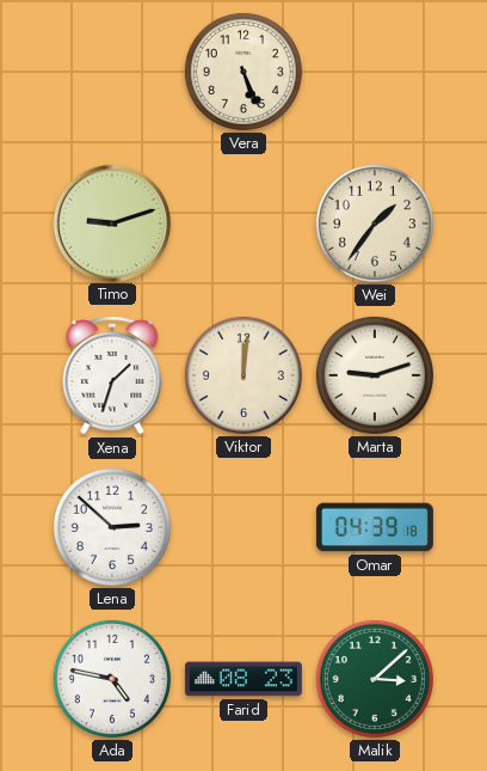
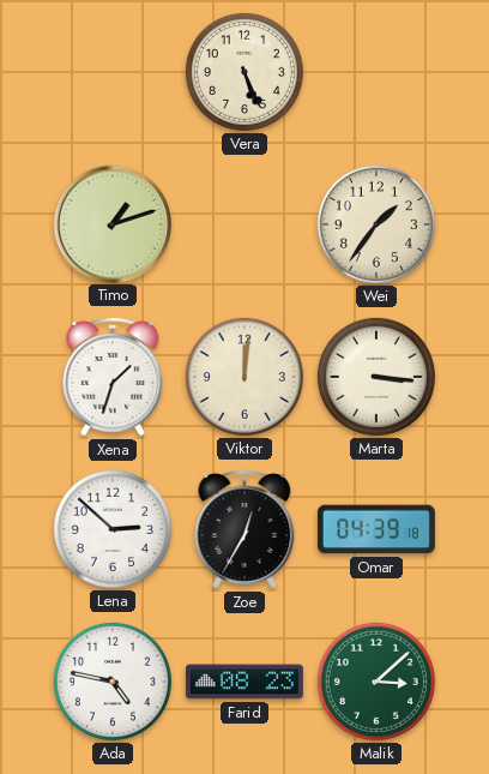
Timo: 9:12 -> 1:12 (111, 223)
Marta: 9:12 -> 3:16 (376, 377)
Zoe: none -> 12:35 (244, 529)
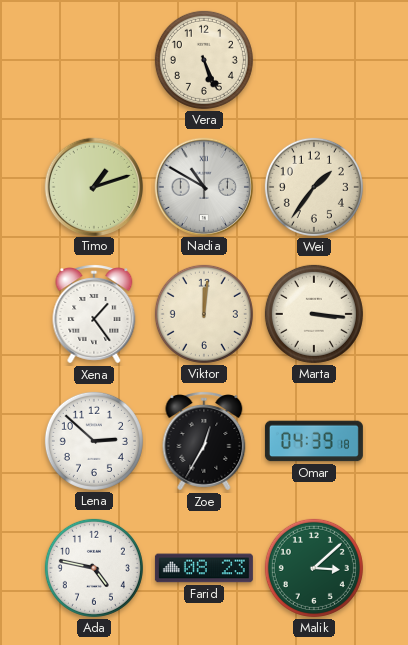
Nadia: none -> 10:50 (203, 186)
Xena: 1:33 -> 1:24 (94, 314)
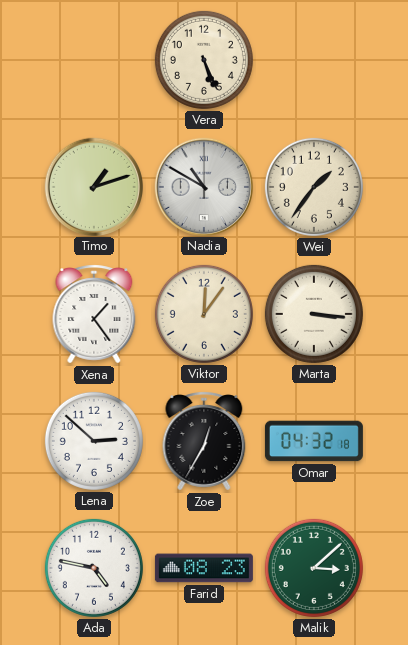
Viktor: 12:01 -> 12:06 (204, 314)
Omar: 04:39 -> 04:32 (314, 441)
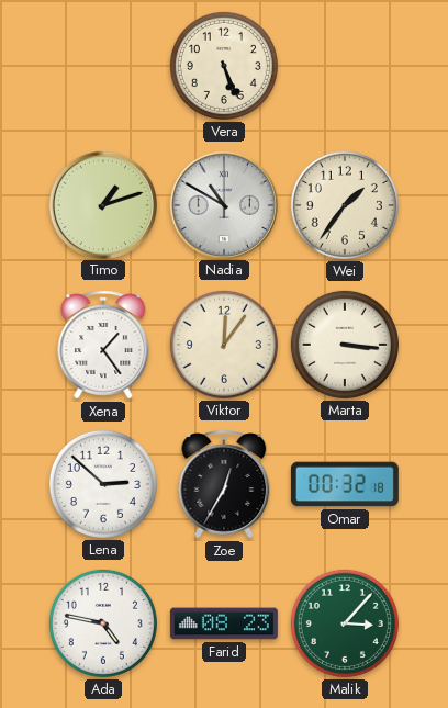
Omar: 04:32 -> 00:32 (345, 484)
Malik: 3:08 -> 3:07 (345, 623)
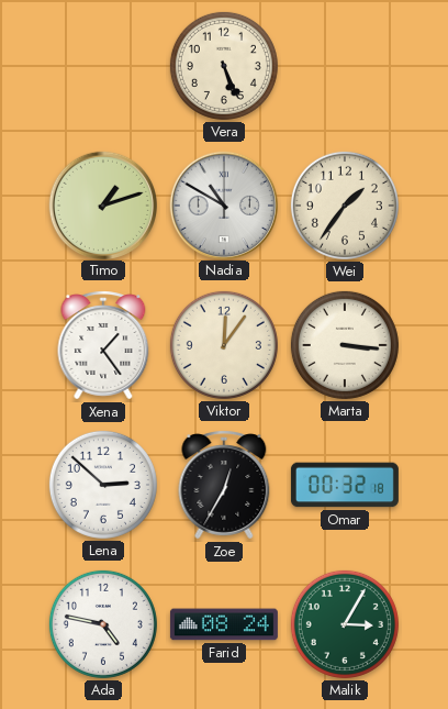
Farid: 08:23 -> 08:24 (224, 624)
Malik: 3:07 -> 3:05 (345, 624)
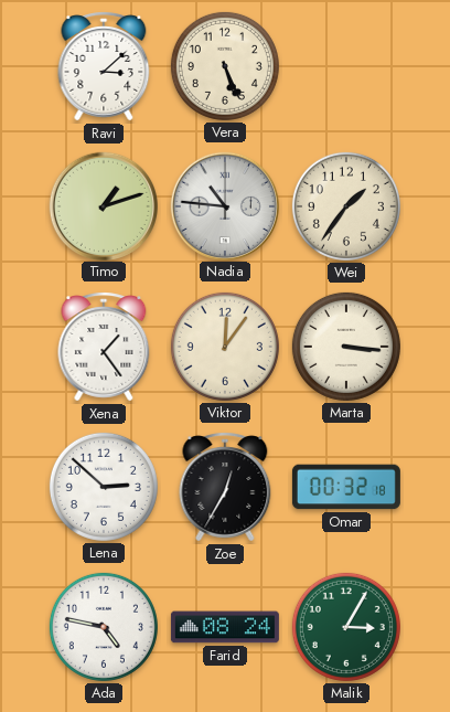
Ravi: none -> 3:08 (104, 66)
Nadia: 10:50 -> 10:46 (224, 205)
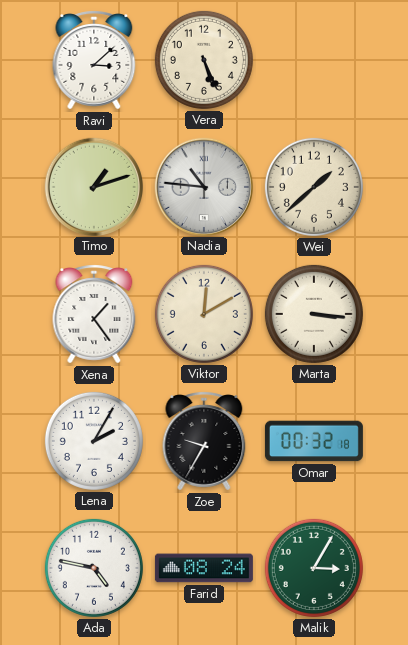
Wei: 1:36 -> 1:38 (314, 187)
Viktor: 12:06 -> 12:10 (204, 314)
Lena: 2:52 -> 2:05 (94, 441)
Zoe: 12:35 -> 9:35 (204, 441)
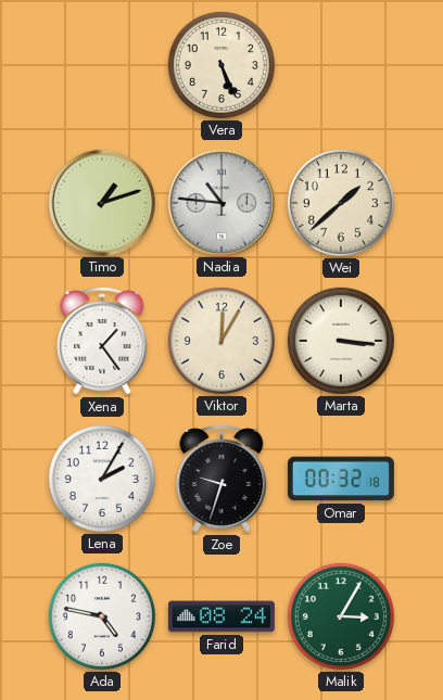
Ravi: 3:08 -> none (94, 60)
Viktor: 12:10 -> 12:05 (221, 341)
Zoe: 9:35 -> 9:33 (221, 479)
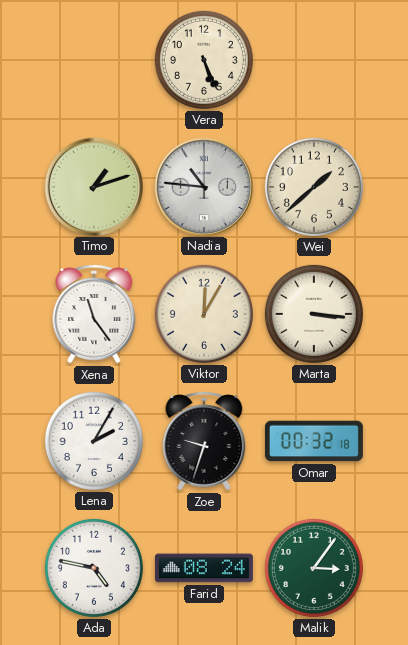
Xena: 1:24 -> 11:24 (94, 314)
Malik: 3:05 -> 3:06 (314, 568)
